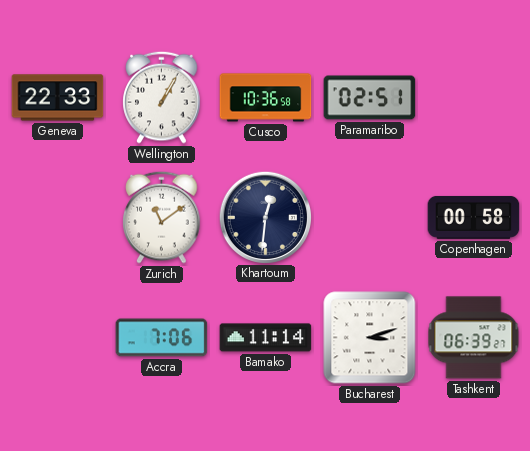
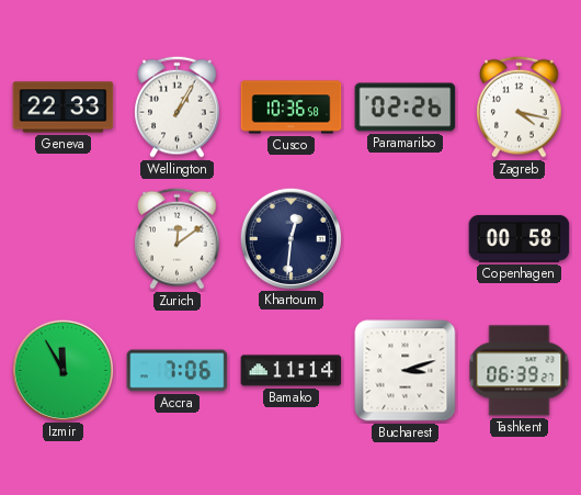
Paramaribo: 02:51 -> 02:26 (406, 108)
Zagreb: none -> 4:17 (520, 106)
Zurich: 11:09 -> 12:09 (178, 238)
Izmir: none -> 11:55 (62, 370)
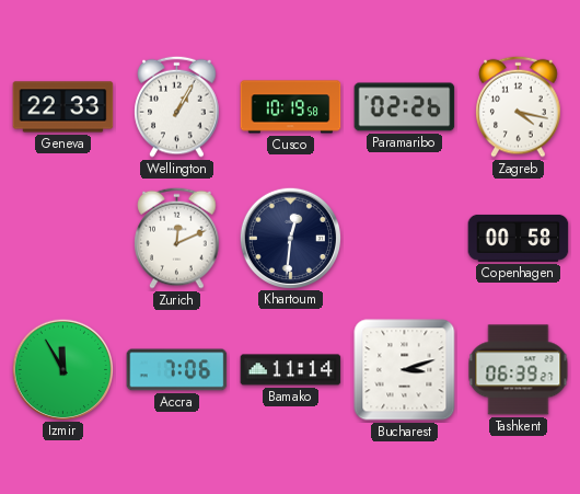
Cusco: 10:36 -> 10:19 (291, 107)
Zurich: 12:09 -> 12:11 (177, 238)
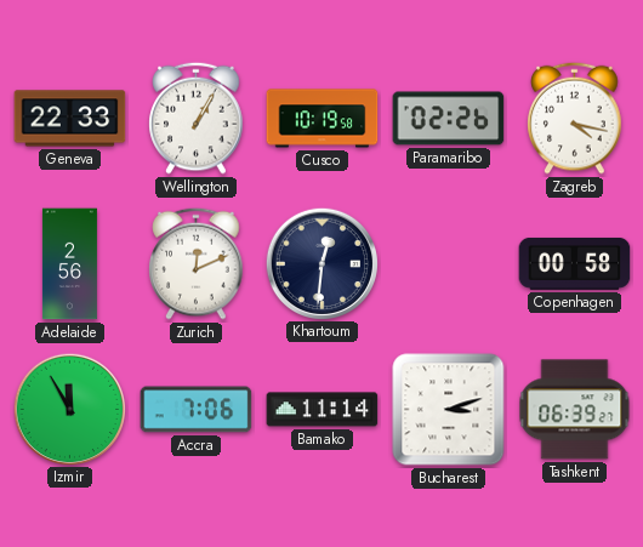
Adelaide: none -> 2:56 (69, 264)
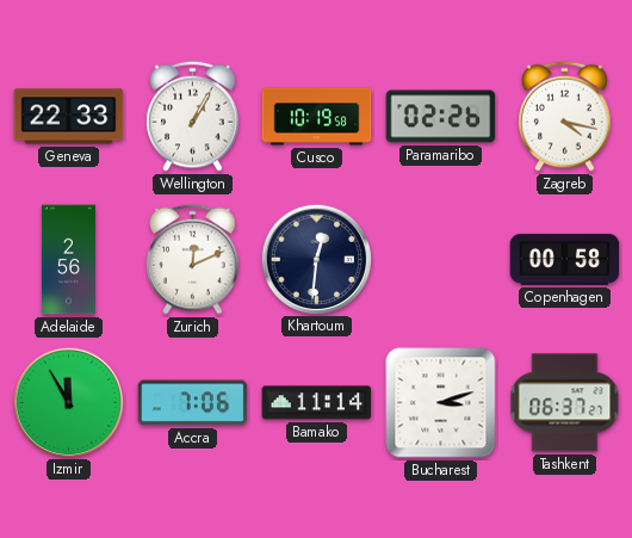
Tashkent: 06:39 -> 06:37 (565, 403)
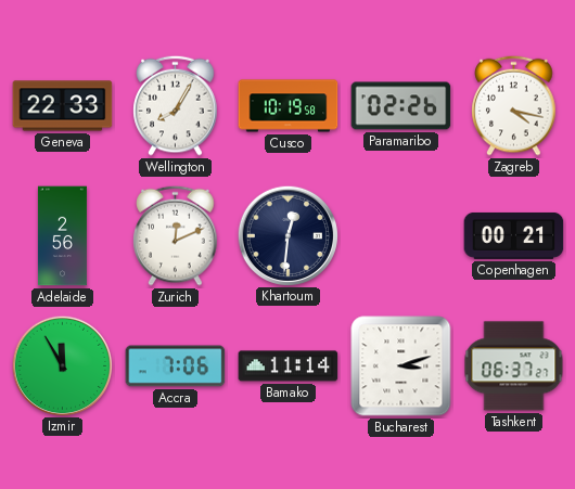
Wellington: 1:05 -> 8:05 (176, 105)
Copenhagen: 00:58 -> 00:21 (514, 235)
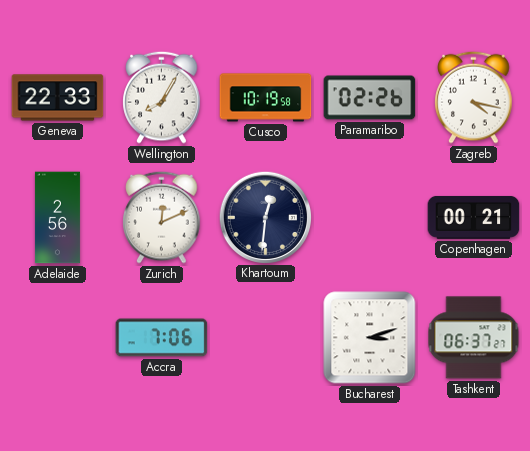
Izmir: 11:55 -> none (62, 365)
Bamako: 11:14 -> none (289, 366)
